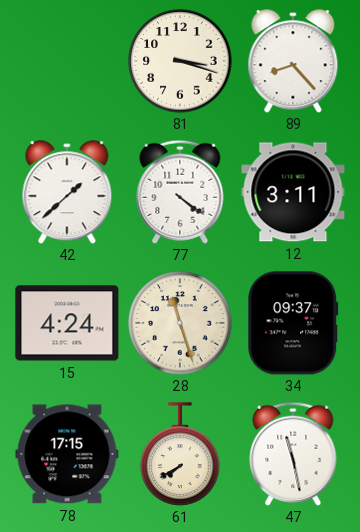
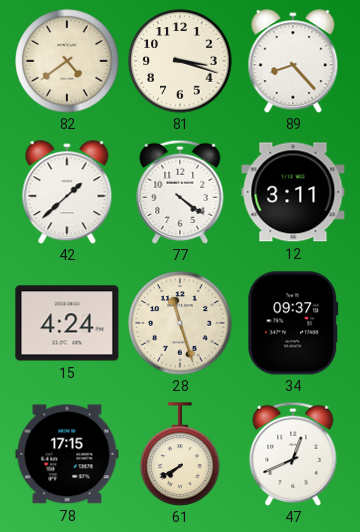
82: none -> 4:39 (67, 61)
47: 11:28 -> 12:41 (293, 454)
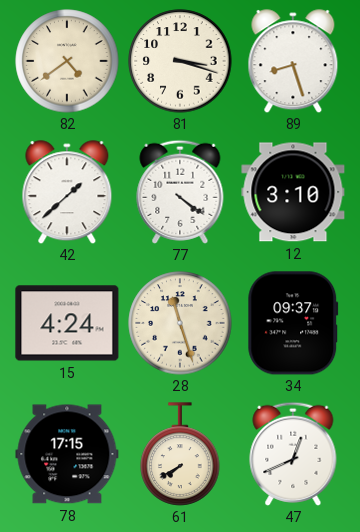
89: 8:23 -> 8:27 (293, 61)
12: 3:11 -> 3:10 (293, 192)
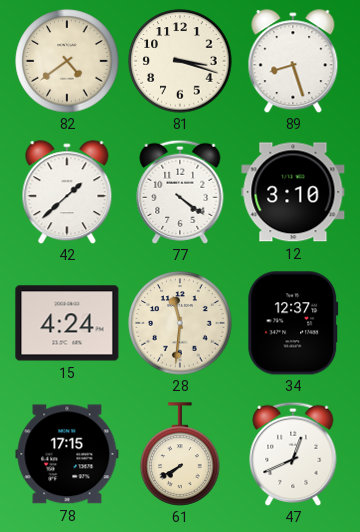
28: 11:27 -> 11:31 (180, 323)
34: 09:37 -> 12:37 (293, 323)
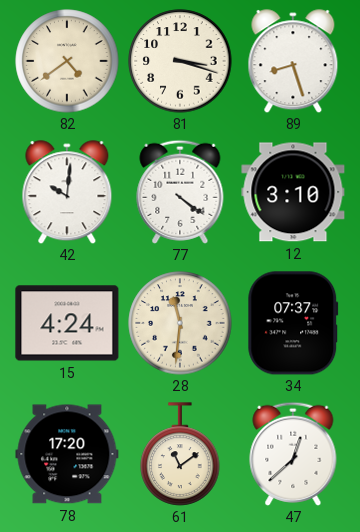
42: 1:38 -> 10:01 (67, 192)
34: 12:37 -> 07:37 (293, 323)
78: 17:15 -> 17:20 (67, 454)
61: 7:40 -> 11:09 (180, 454)
47: 12:41 -> 12:38 (293, 454)
